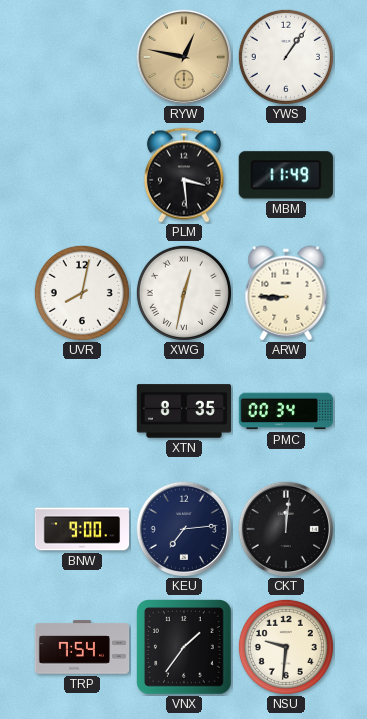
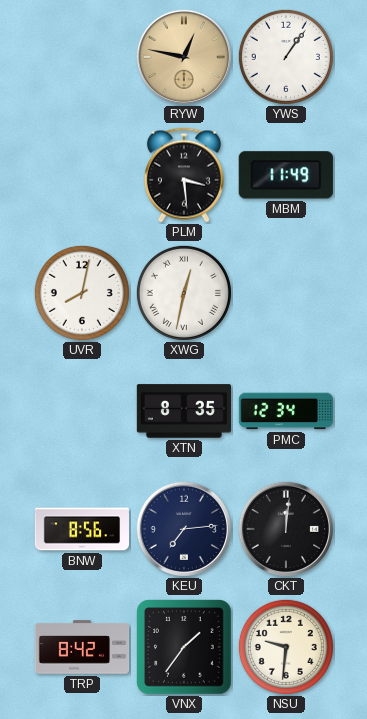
ARW: 8:45 -> none (286, 293)
PMC: 00:34 -> 12:34 (285, 411)
BNW: 9:00 -> 8:56 (82, 529)
TRP: 7:54 -> 8:42 (82, 647)
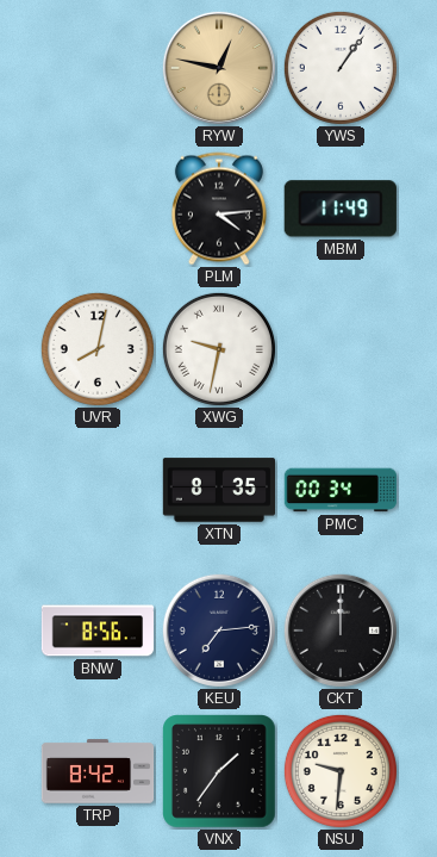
PLM: 3:29 -> 4:14 (219, 209)
XWG: 12:32 -> 9:32 (219, 349)
PMC: 12:34 -> 00:34 (339, 490)
CKT: 12:01 -> 12:00 (341, 631)
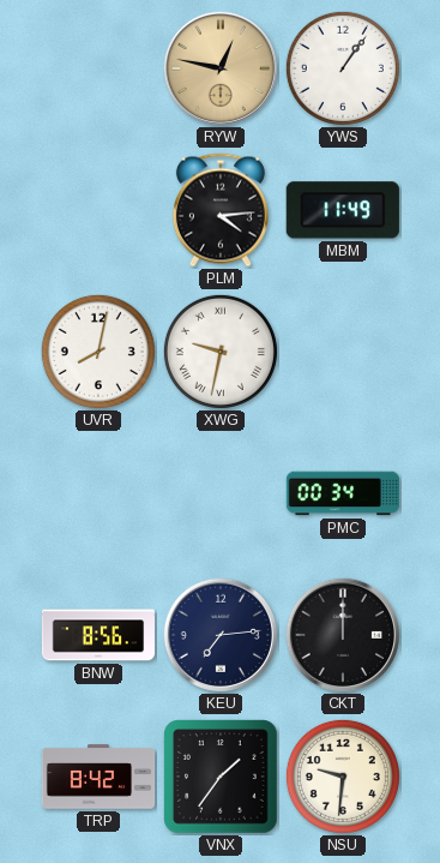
XTN: 8:35 -> none (218, 490)
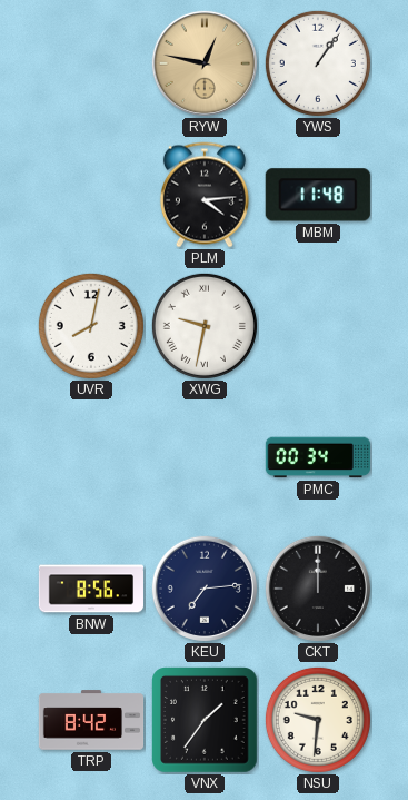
MBM: 11:49 -> 11:48 (318, 195)
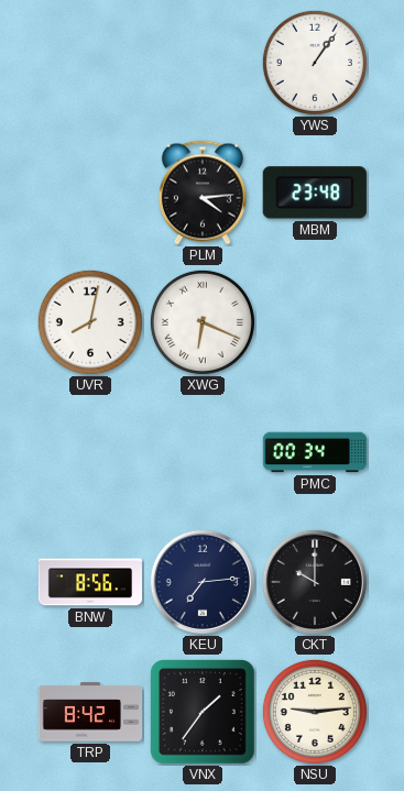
RYW: 12:47 -> none (205, 63)
MBM: 11:48 -> 23:48 (315, 193)
XWG: 9:32 -> 6:19 (203, 322)
CKT: 12:00 -> 10:00 (315, 582)
NSU: 9:31 -> 9:14 (315, 712)
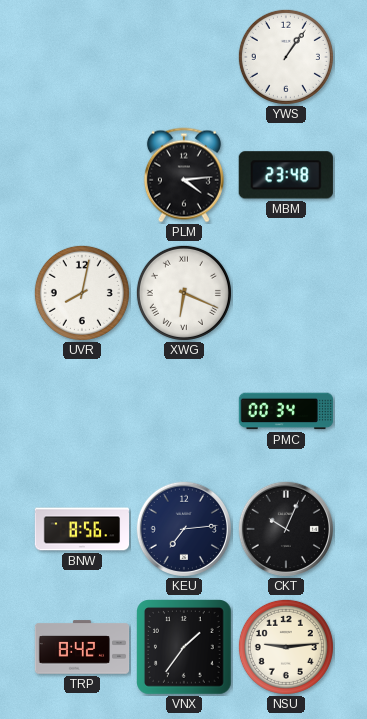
CKT: 10:00 -> 10:04 (286, 529)
